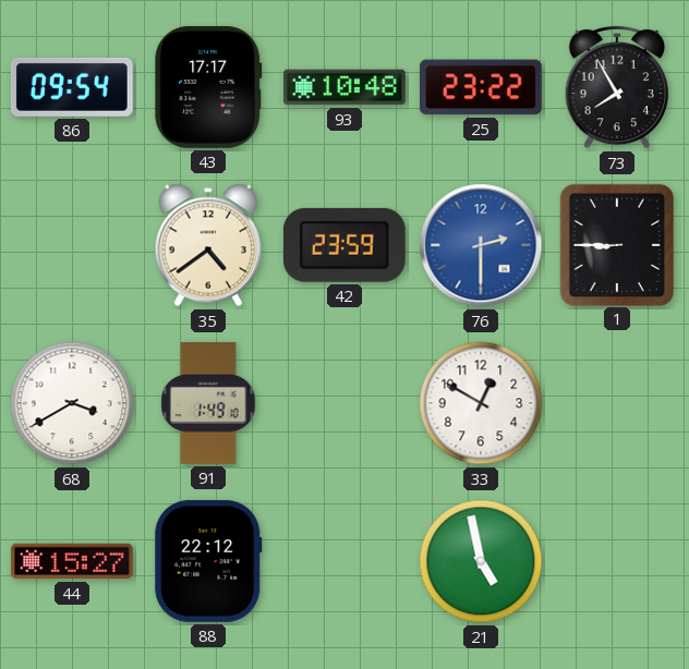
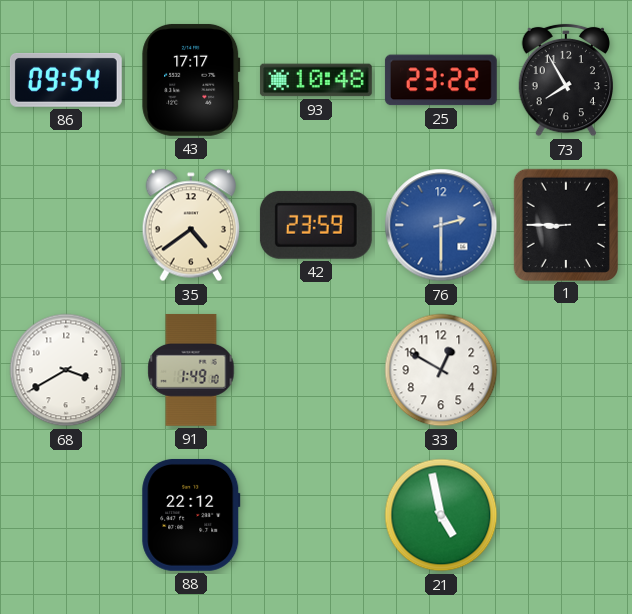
44: 15:27 -> none (72, 561)
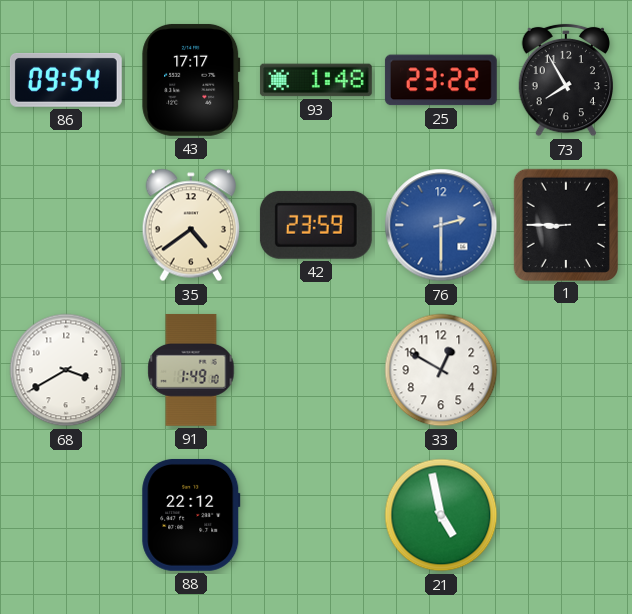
93: 10:48 -> 1:48 (316, 80)
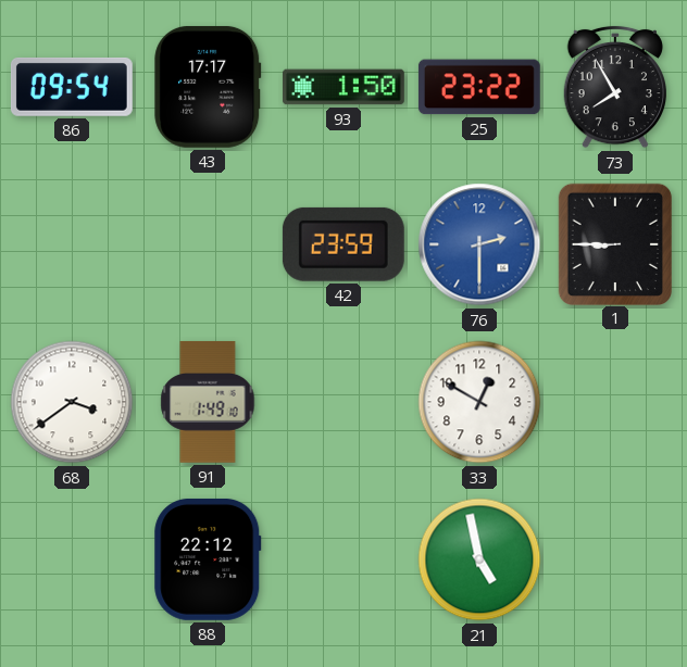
93: 1:48 -> 1:50 (343, 87)
35: 4:39 -> none (190, 225)
68: 3:40 -> 3:39 (72, 402)
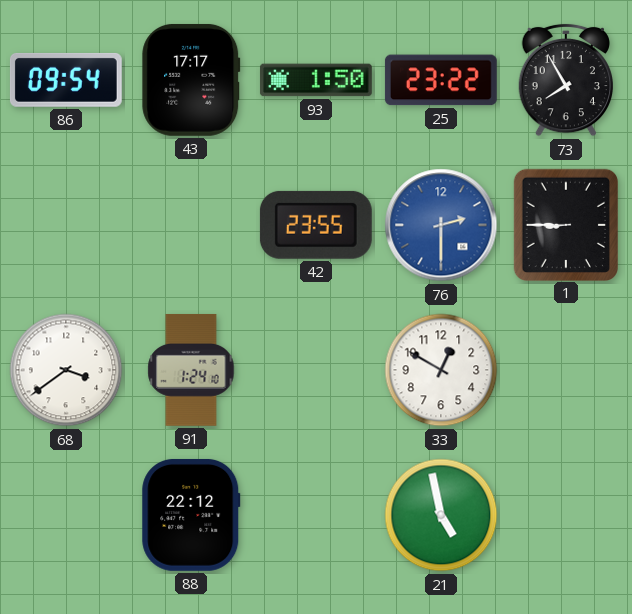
42: 23:59 -> 23:55 (316, 225)
91: 1:49 -> 1:24 (191, 370)
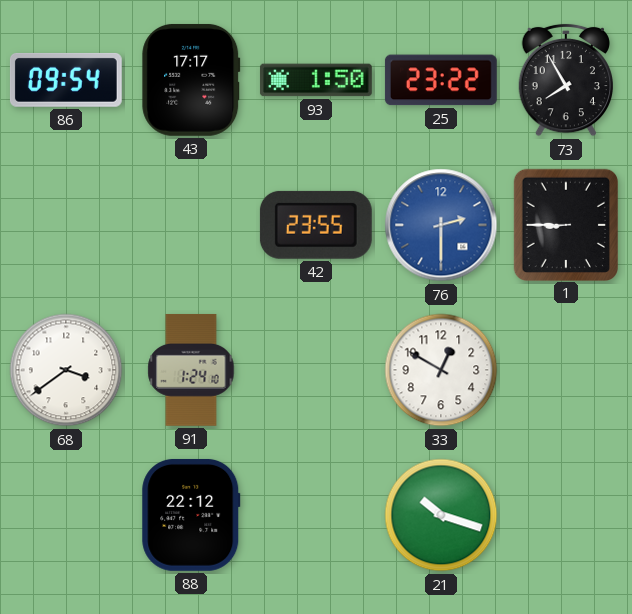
21: 4:58 -> 10:18 (441, 515)
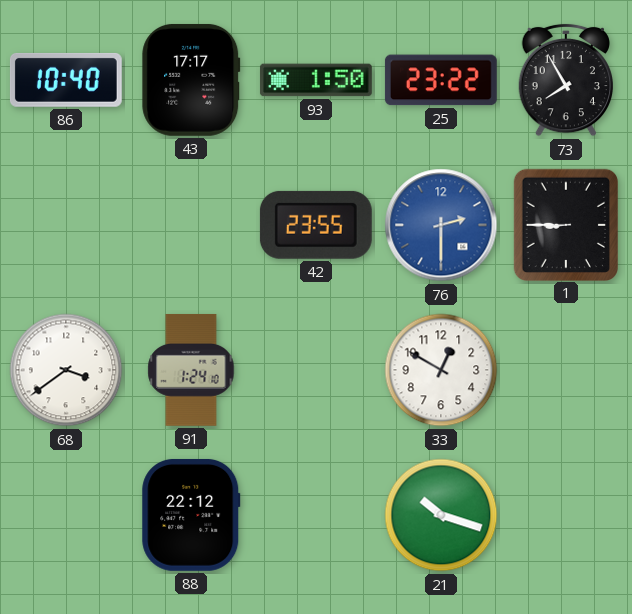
86: 09:54 -> 10:40 (66, 80)
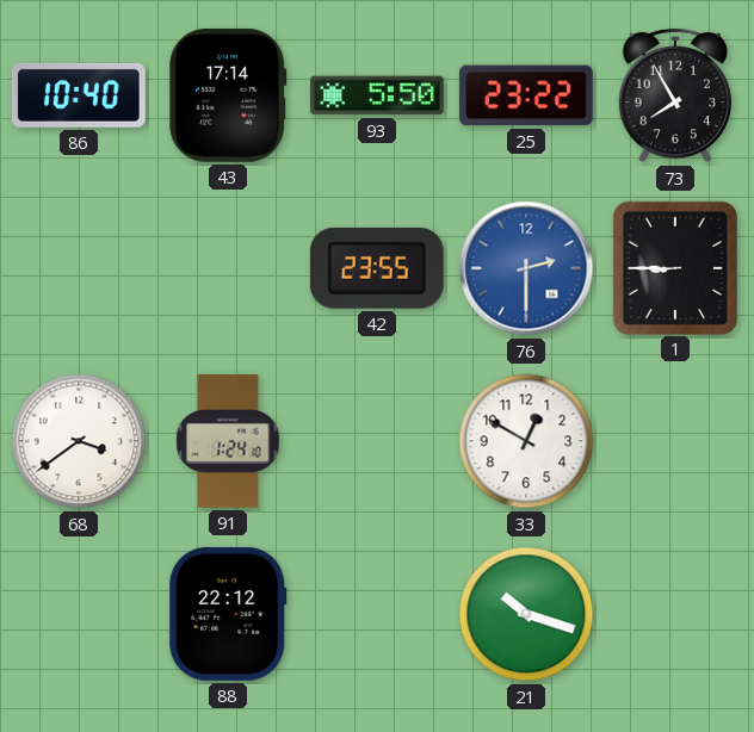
43: 17:17 -> 17:14 (228, 95)
93: 1:50 -> 5:50 (377, 95)
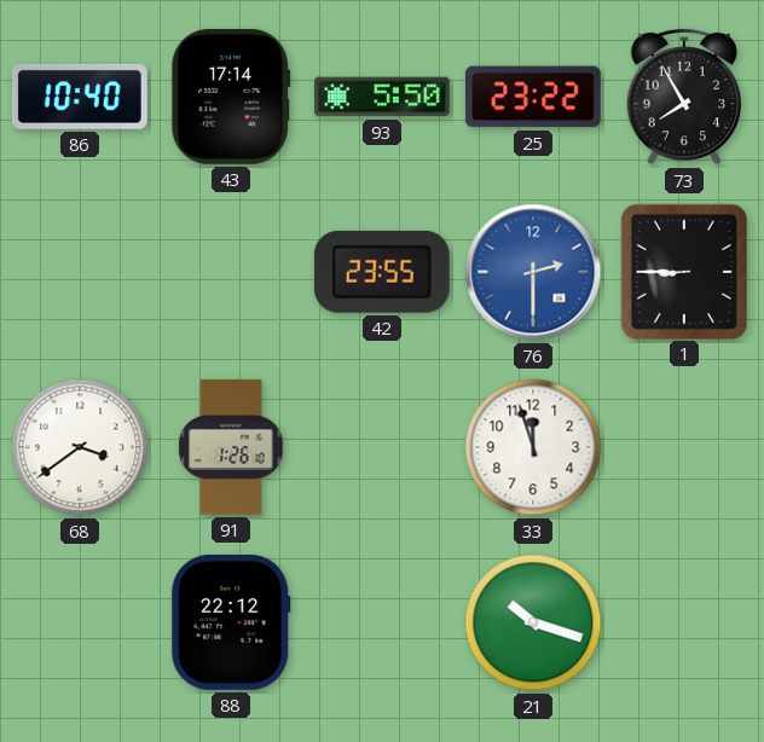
91: 1:24 -> 1:26 (231, 447)
33: 12:50 -> 11:57 (533, 447)
